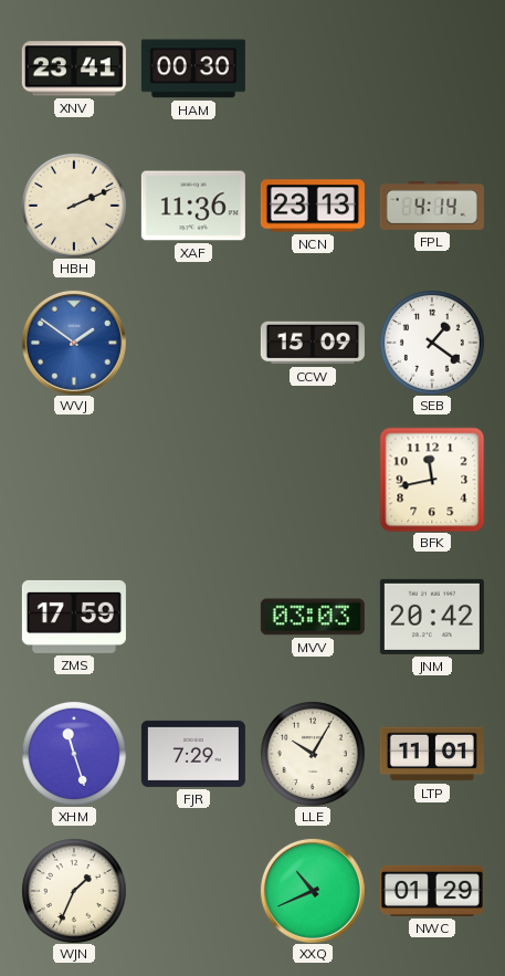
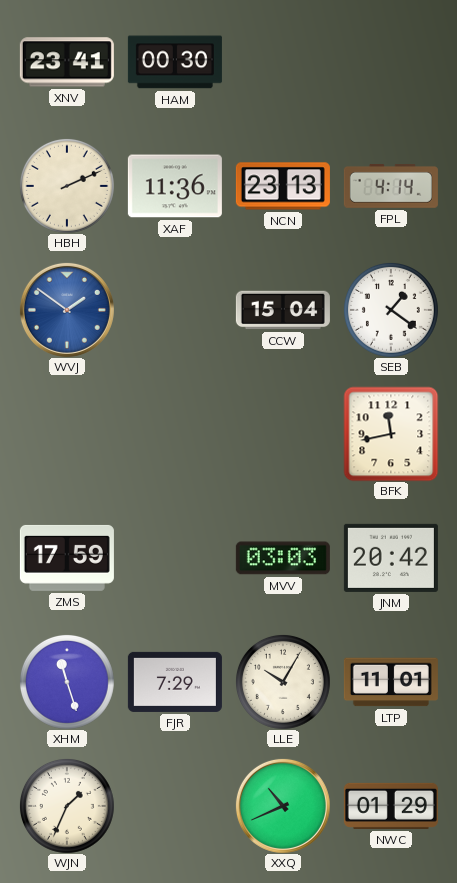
CCW: 15:09 -> 15:04 (283, 310)
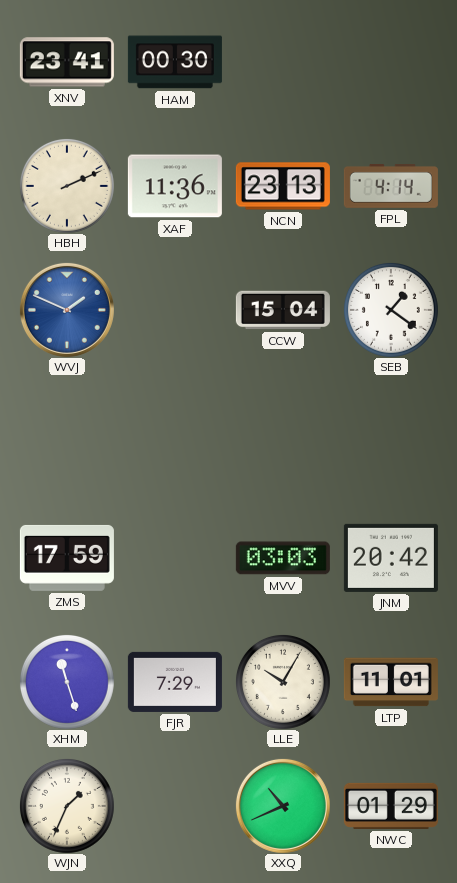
WVJ: 1:51 -> 1:49 (67, 310)
BFK: 11:43 -> none (391, 434)
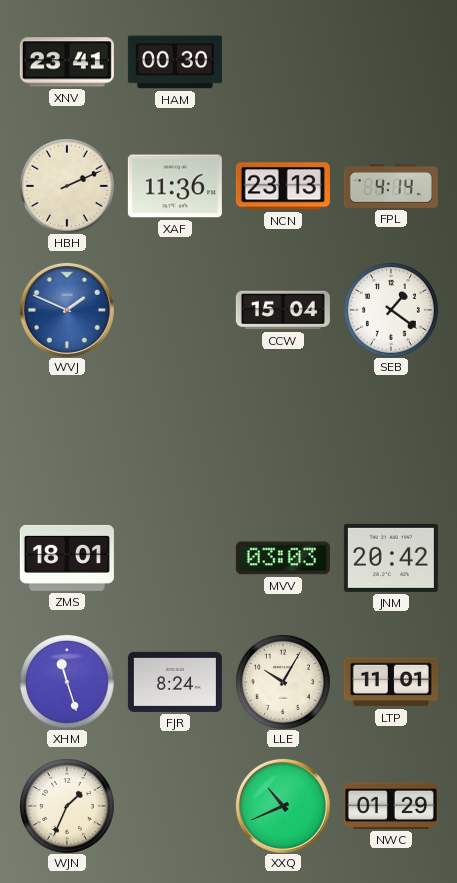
ZMS: 17:59 -> 18:01 (67, 558)
FJR: 7:29 -> 8:24 (175, 682)
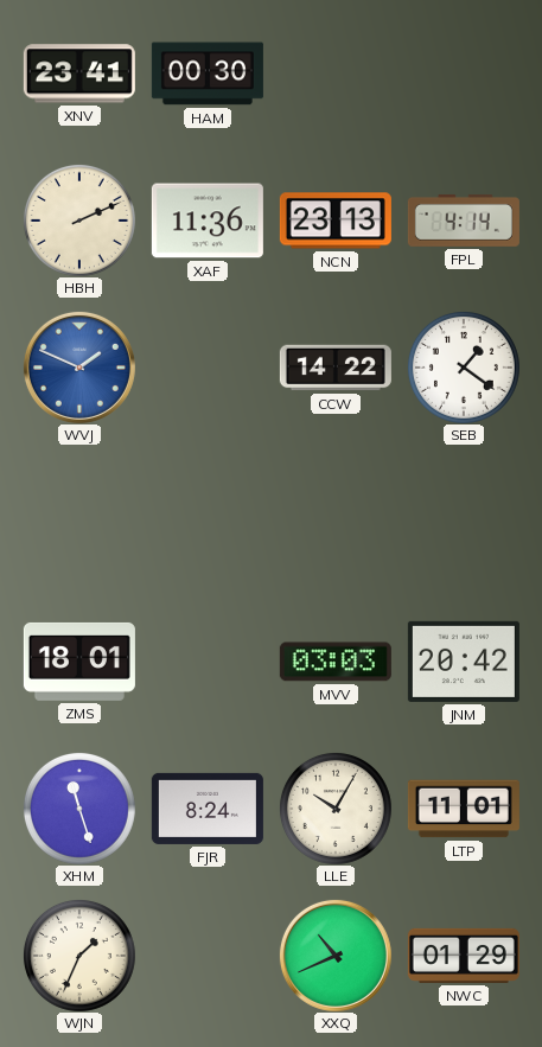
CCW: 15:04 -> 14:22 (336, 368)
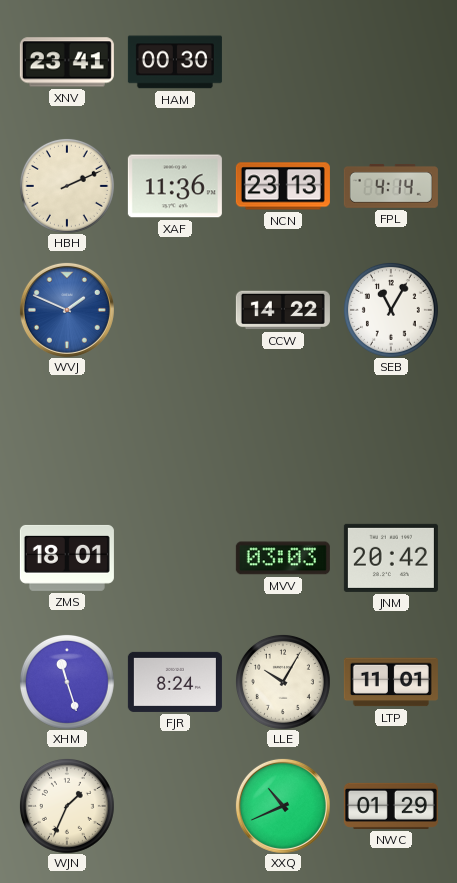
SEB: 1:21 -> 11:05 (391, 310)
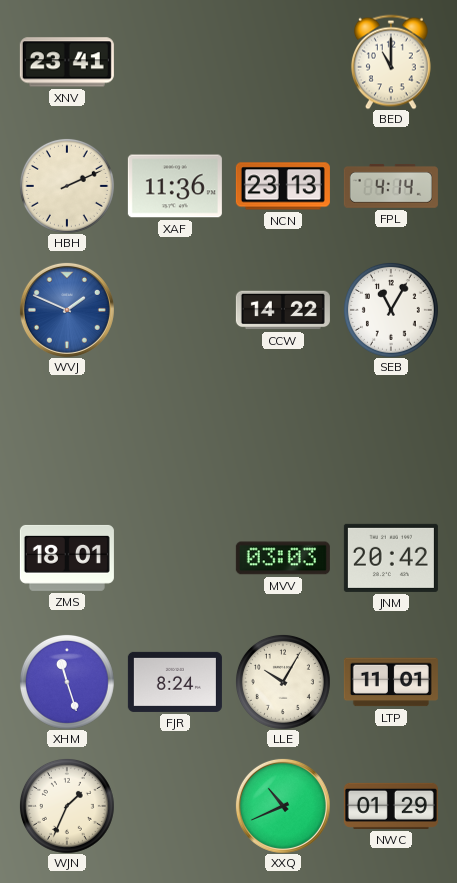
HAM: 00:30 -> none (175, 62)
BED: none -> 11:00 (391, 62)
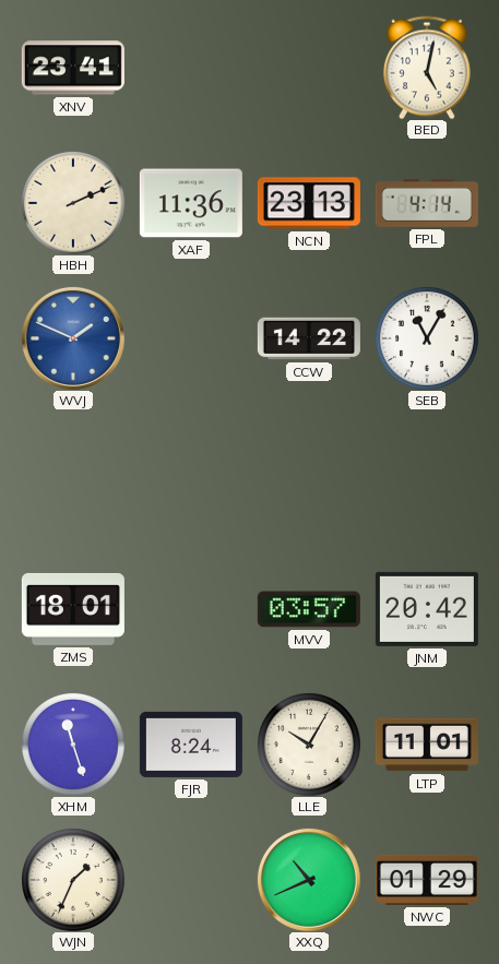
BED: 11:00 -> 5:02 (427, 68)
MVV: 03:03 -> 03:57 (309, 609)
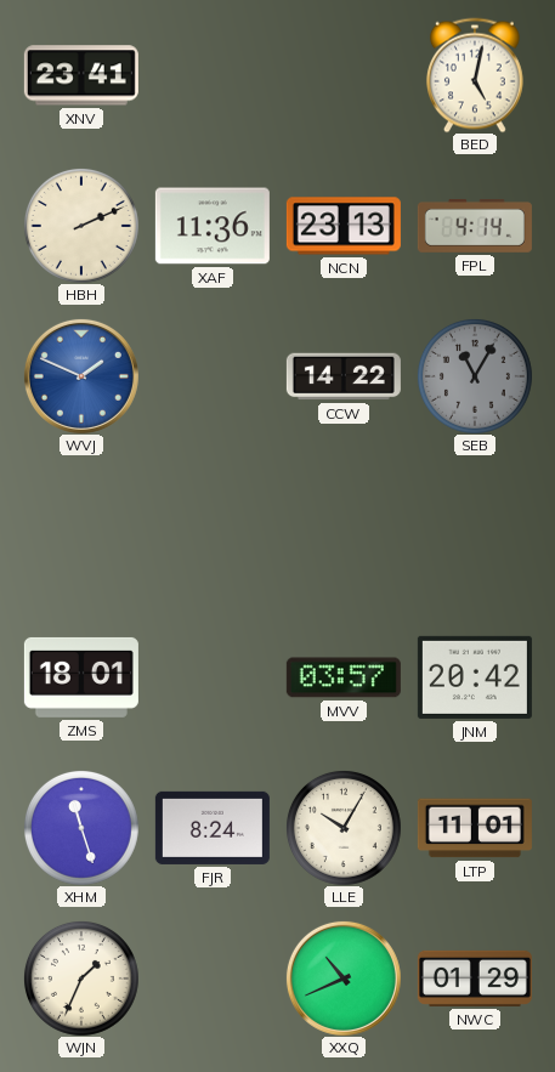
SEB dial: white -> grey (475, 376)
